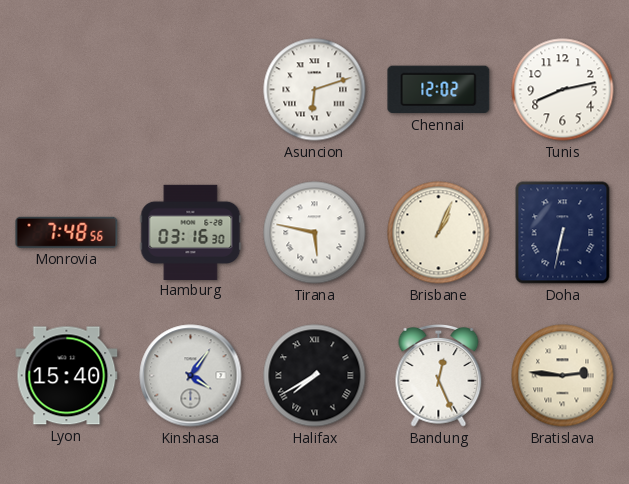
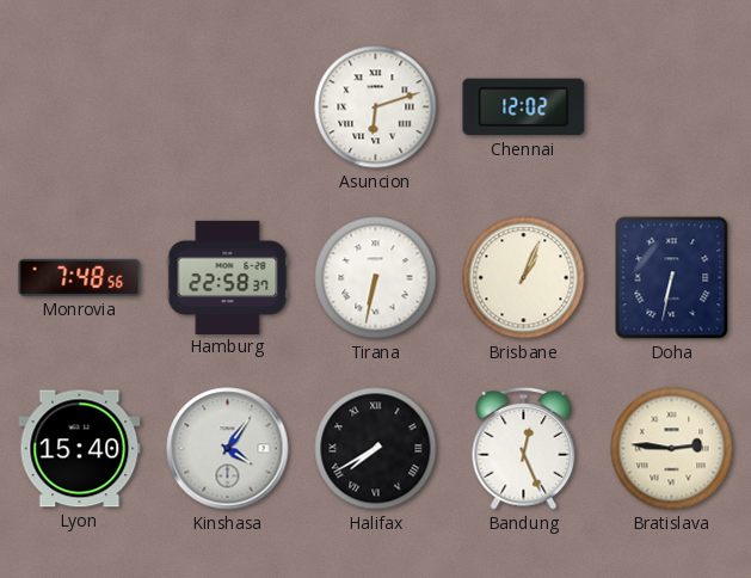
Tunis: 8:13 -> none (563, 90)
Hamburg: 03:16 -> 22:58 (228, 277)
Tirana: 5:47 -> 6:32 (376, 278)
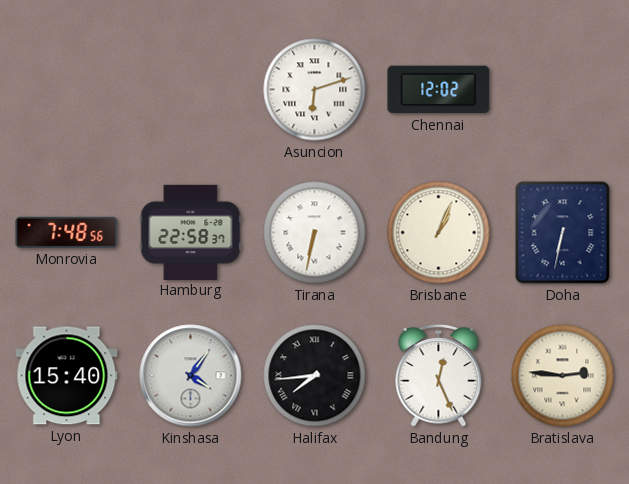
Halifax: 7:40 -> 7:44 (315, 376)
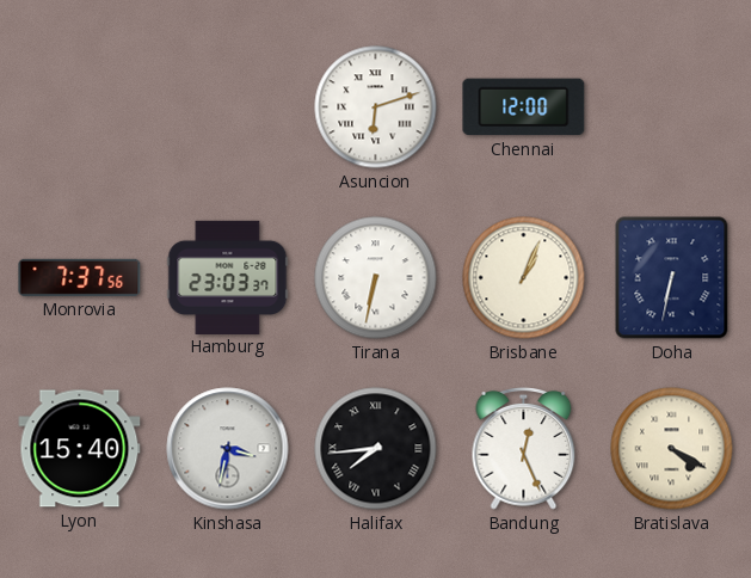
Chennai: 12:02 -> 12:00 (524, 107)
Monrovia: 7:48 -> 7:37 (80, 277)
Hamburg: 22:58 -> 23:03 (228, 277)
Kinshasa: 4:06 -> 3:32 (228, 449)
Bratislava: 2:46 -> 4:20 (672, 449)
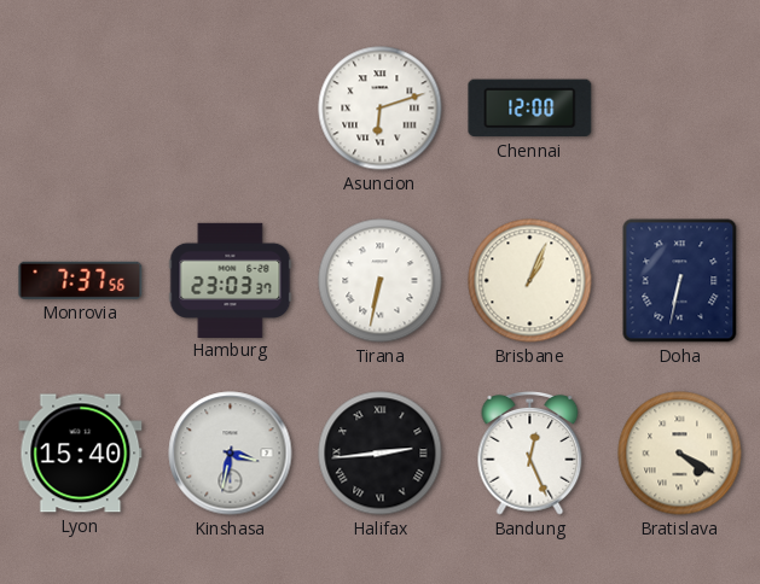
Halifax: 7:44 -> 2:44 (381, 454)
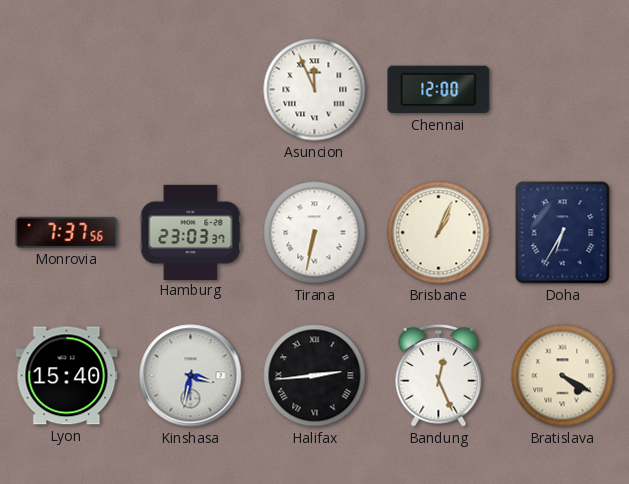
Asuncion: 6:12 -> 11:56 (315, 90)
Doha: 6:32 -> 6:35 (563, 233)
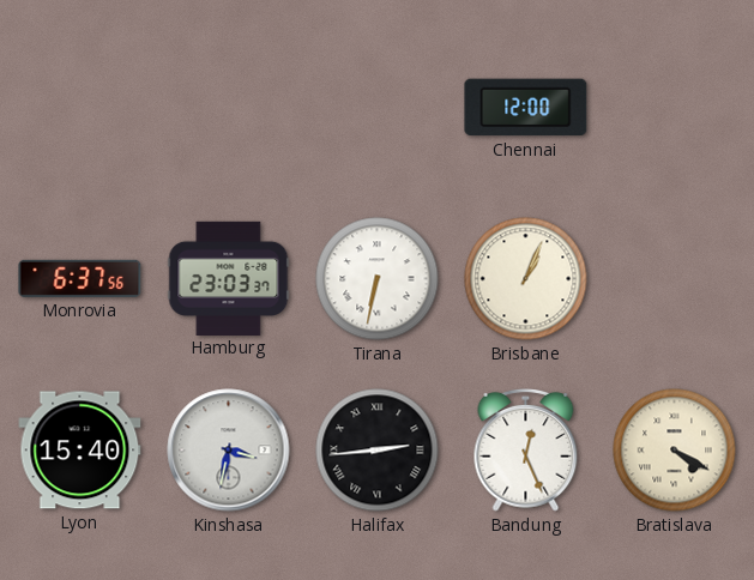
Asuncion: 11:56 -> none (315, 90)
Monrovia: 7:37 -> 6:37 (80, 278)
Doha: 6:35 -> none (563, 233)
